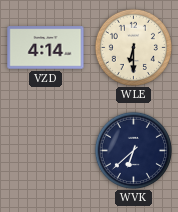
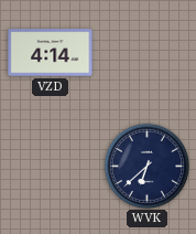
WLE: 6:30 -> none (133, 47)
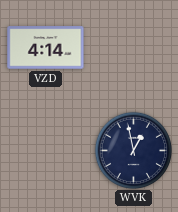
WVK: 6:38 -> 12:58 (133, 150)
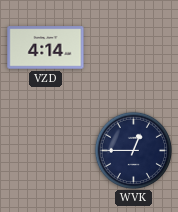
WVK: 12:58 -> 12:45 (133, 150)
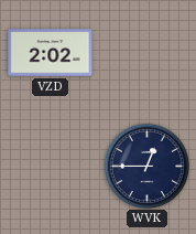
VZD: 4:14 -> 2:02 (51, 53)
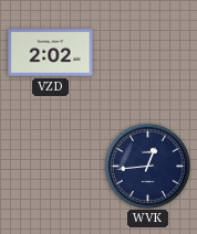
WVK: 12:45 -> 12:44 (147, 166)
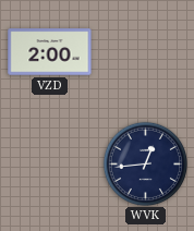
VZD: 2:02 -> 2:00 (50, 52)
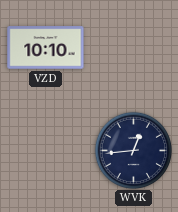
VZD: 2:00 -> 10:10 (46, 48)
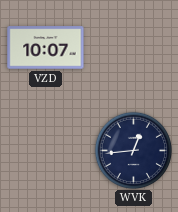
VZD: 10:10 -> 10:07 (46, 48)
